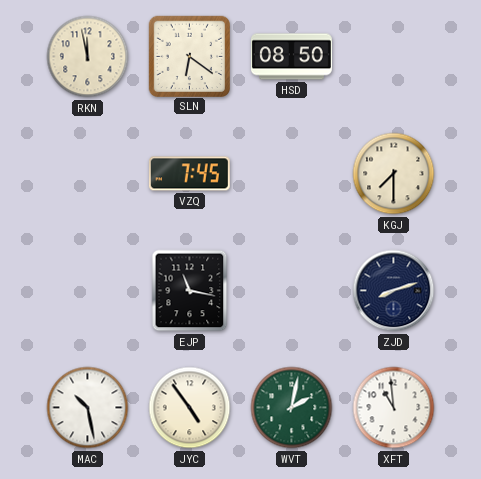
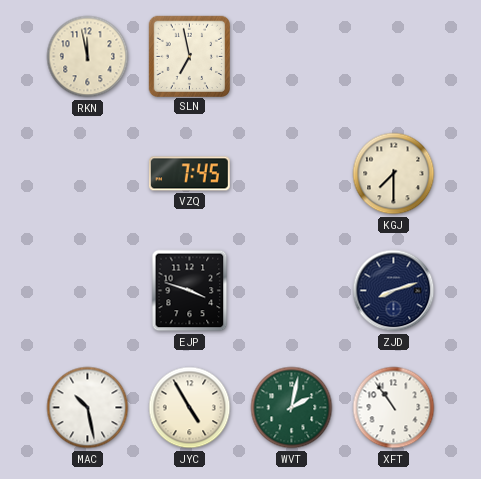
SLN: 6:21 -> 6:58 (189, 56)
HSD: 08:50 -> none (292, 57)
EJP: 11:17 -> 3:48 (190, 291)
JYC: 4:54 -> 4:55 (190, 408)
XFT: 10:59 -> 10:54 (394, 408)
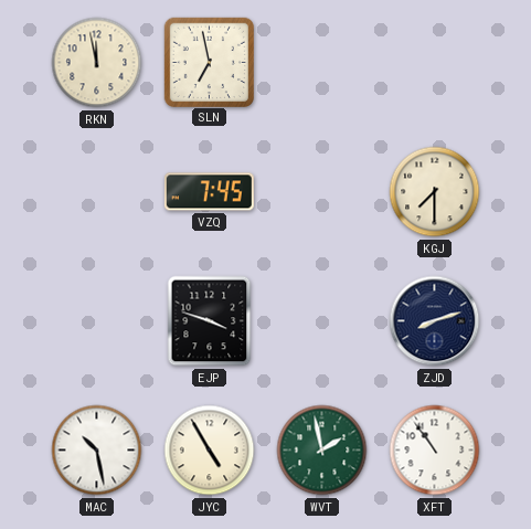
WVT: 2:02 -> 1:58 (322, 451)
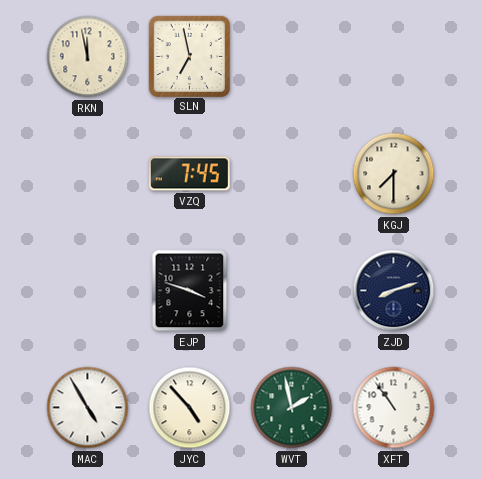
MAC: 10:28 -> 4:55 (88, 408)
JYC: 4:55 -> 4:53 (190, 408)
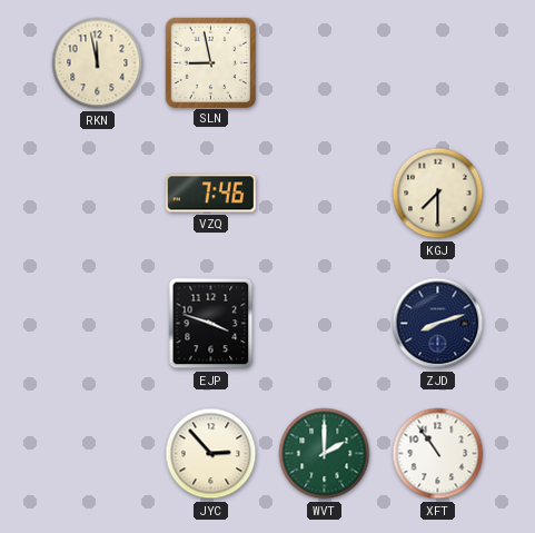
SLN: 6:58 -> 8:58 (210, 62)
VZQ: 7:45 -> 7:46 (210, 194)
MAC: 4:55 -> none (88, 408)
JYC: 4:53 -> 2:53 (211, 454)
WVT: 1:58 -> 2:00 (325, 454)
